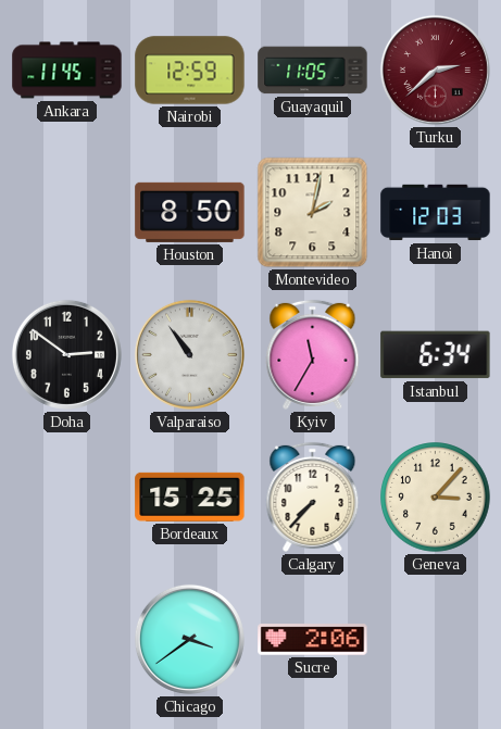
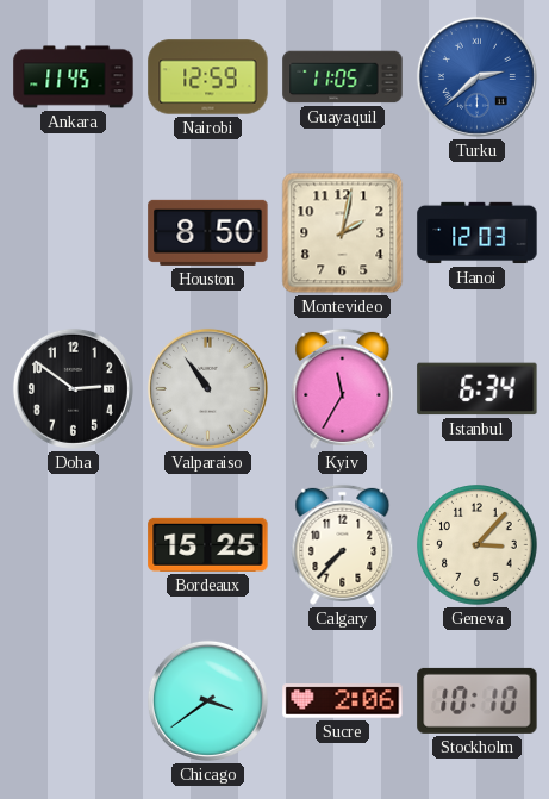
Turku dial: burgundy -> blue (476, 76)
Stockholm: none -> 10:10 (478, 700)
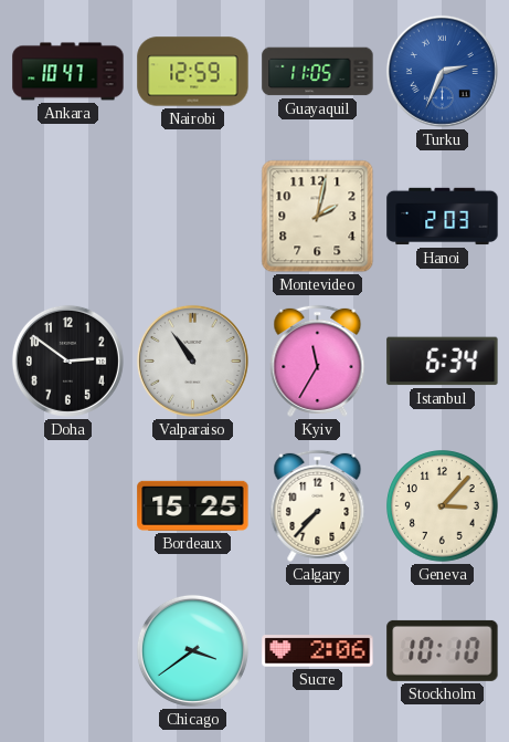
Ankara: 11:45 -> 10:47 (68, 72)
Turku: 2:38 -> 2:34 (442, 71)
Houston: 8:50 -> none (208, 232)
Hanoi: 12:03 -> 2:03 (443, 217)
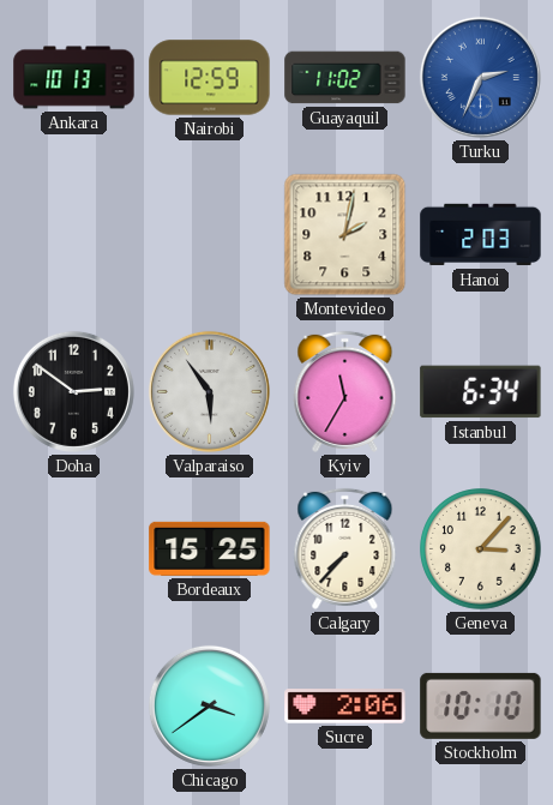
Ankara: 10:47 -> 10:13 (74, 78)
Guayaquil: 11:05 -> 11:02 (345, 78)
Valparaiso: 10:54 -> 5:54 (209, 391)
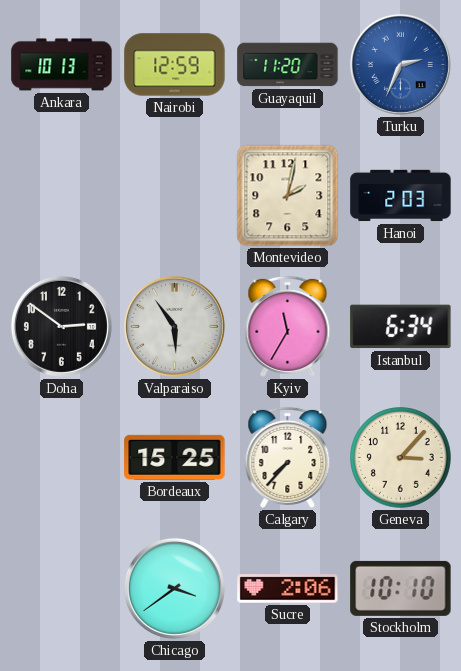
Guayaquil: 11:02 -> 11:20 (288, 65)
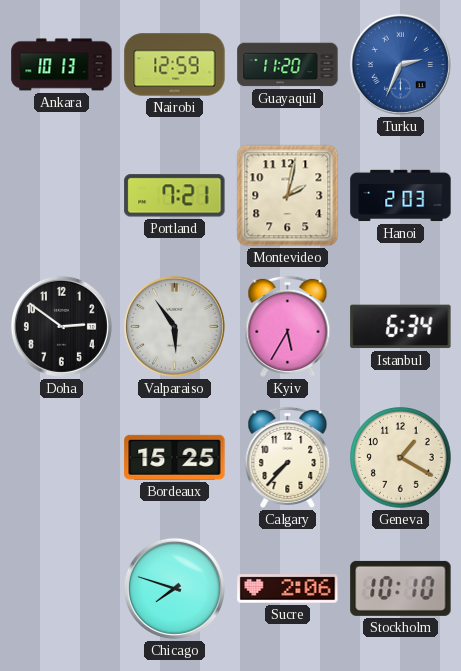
Portland: none -> 7:21 (175, 196)
Kyiv: 11:35 -> 5:35 (288, 326)
Geneva: 3:07 -> 1:20 (401, 458)
Chicago: 3:39 -> 7:48 (174, 588)
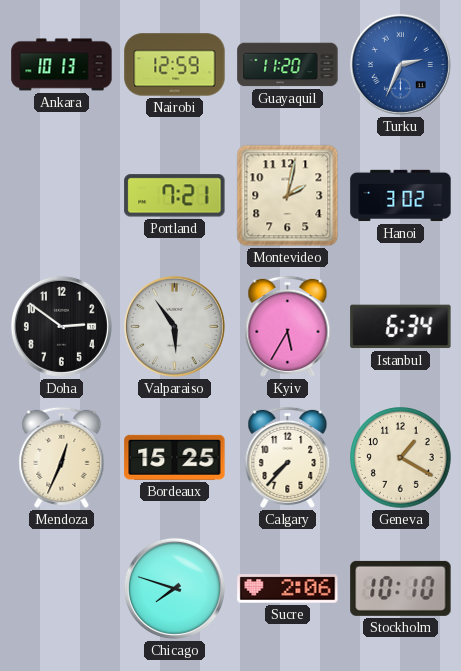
Hanoi: 2:03 -> 3:02 (401, 196)
Mendoza: none -> 12:34 (62, 457)
